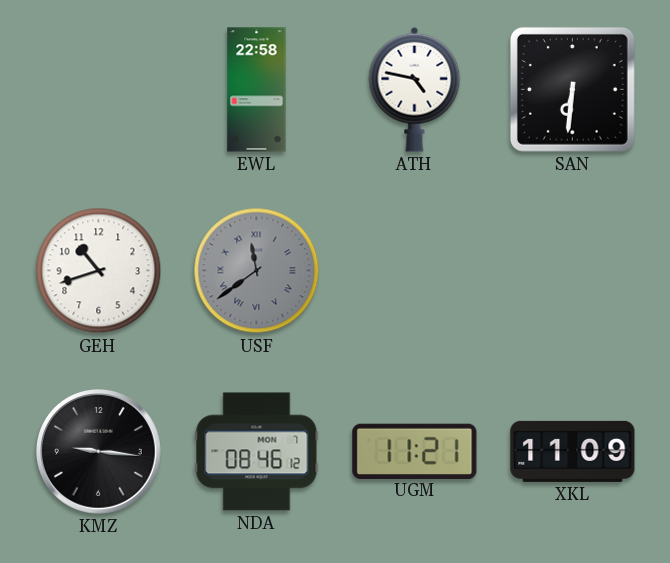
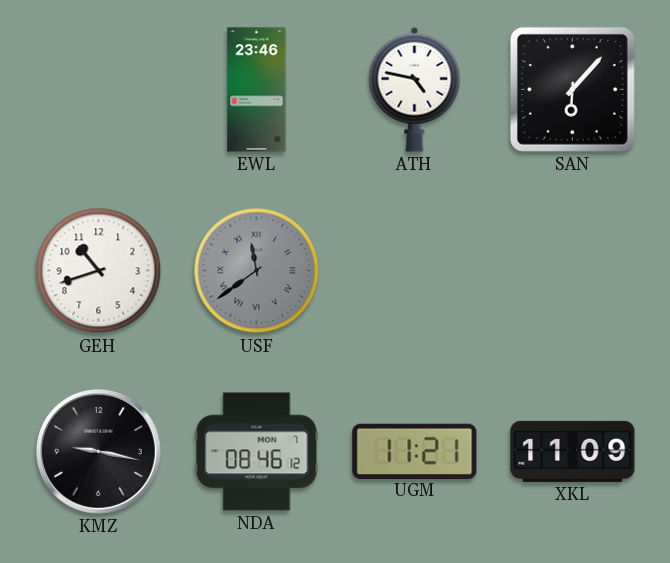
EWL: 22:58 -> 23:46 (257, 90)
SAN: 6:31 -> 6:07 (572, 89)
KMZ: 9:16 -> 9:17 (99, 452)
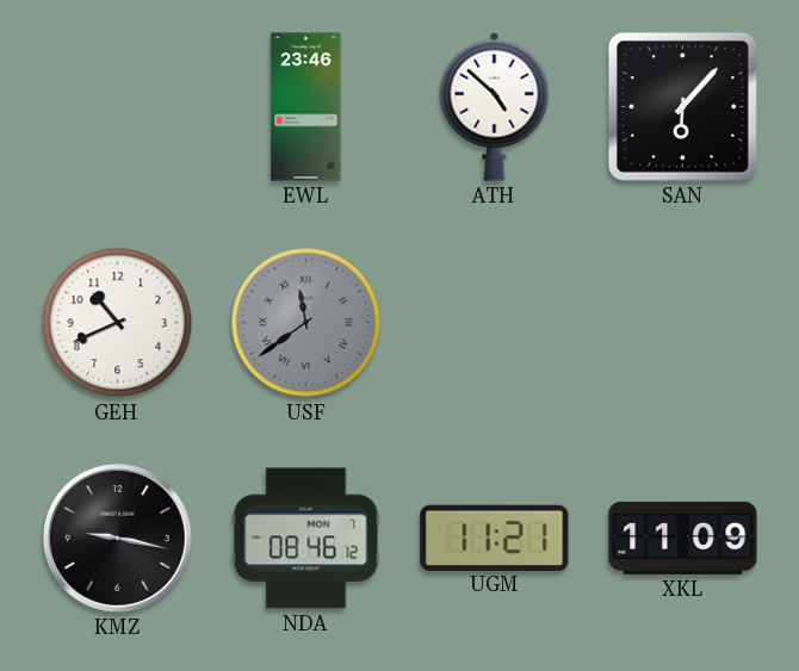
ATH: 4:47 -> 4:52 (495, 106)
GEH: 10:42 -> 10:41 (118, 323)
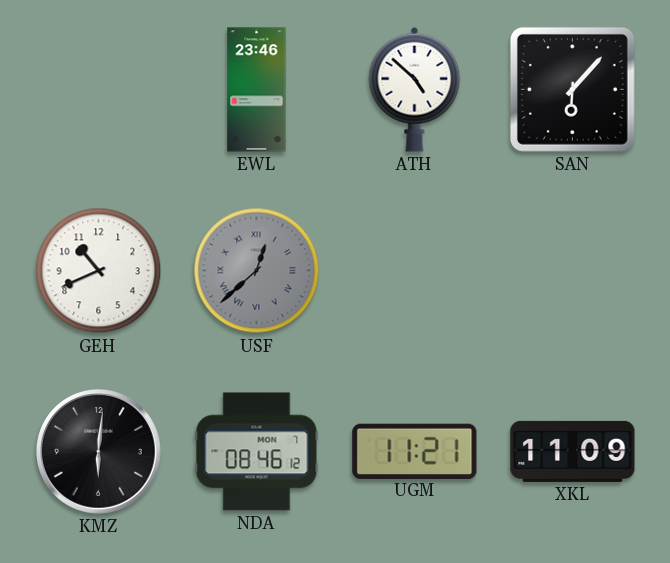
USF: 11:39 -> 12:38 (257, 271)
KMZ: 9:17 -> 6:01 (99, 452)
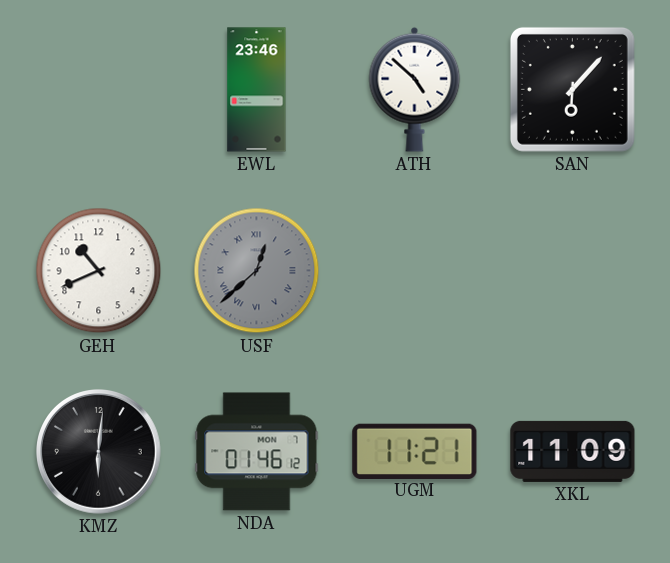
NDA: 08:46 -> 01:46 (257, 452)
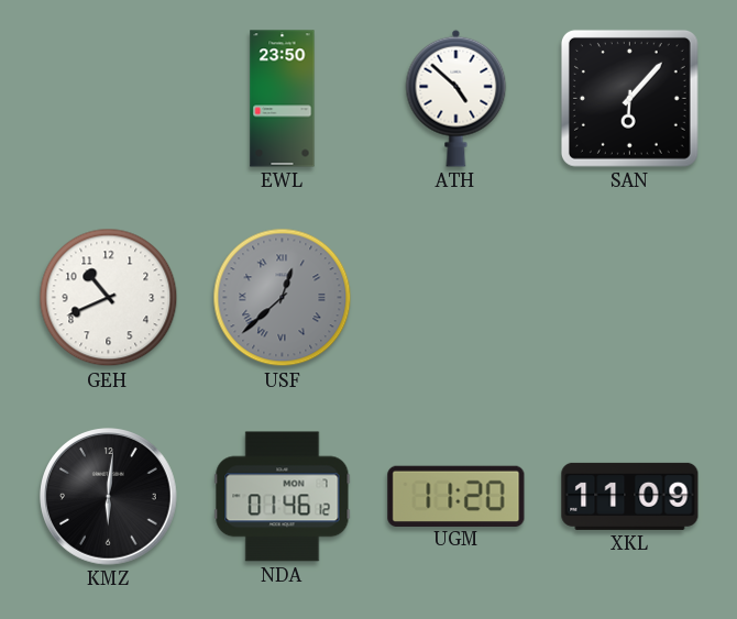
EWL: 23:46 -> 23:50 (283, 99)
UGM: 11:21 -> 11:20 (457, 496)
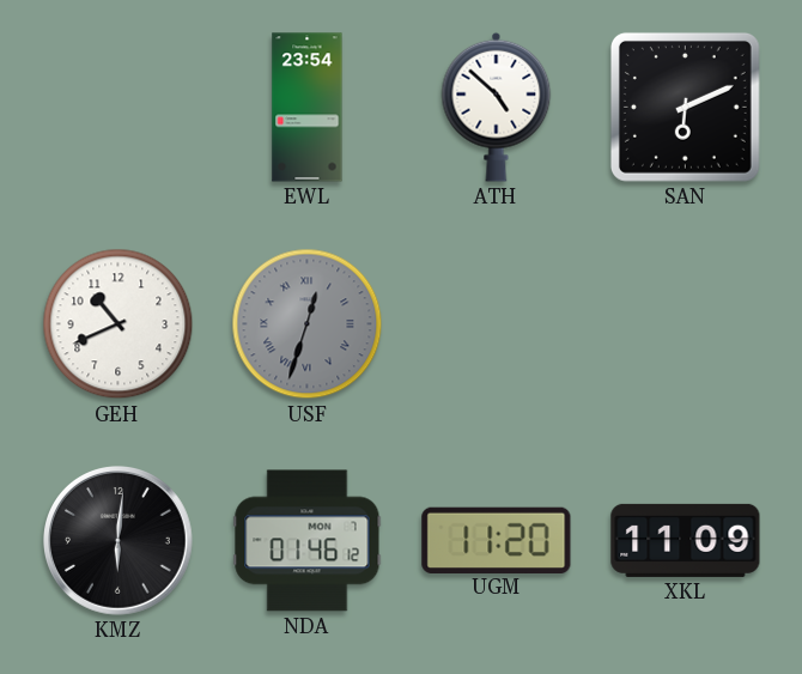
EWL: 23:50 -> 23:54 (308, 108)
SAN: 6:07 -> 6:11 (685, 107)
USF: 12:38 -> 12:33 (308, 324)
